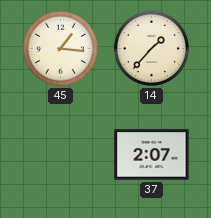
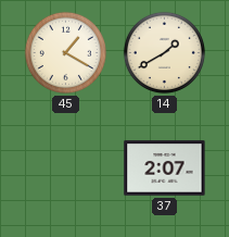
45: 1:16 -> 1:20 (65, 52)
14: 1:37 -> 1:40 (164, 52)
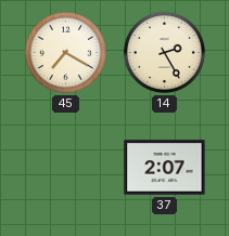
45: 1:20 -> 7:20 (65, 52)
14: 1:40 -> 2:25 (164, 52)
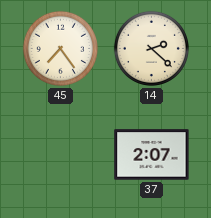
45: 7:20 -> 7:24 (60, 48)
14: 2:25 -> 2:22 (151, 48)
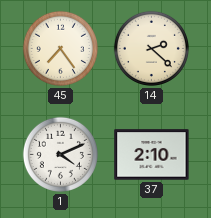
1: none -> 4:11 (60, 154)
37: 2:07 -> 2:10 (152, 155)
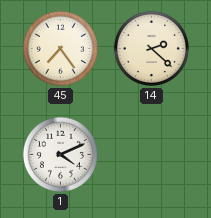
37: 2:10 -> none (152, 155)
